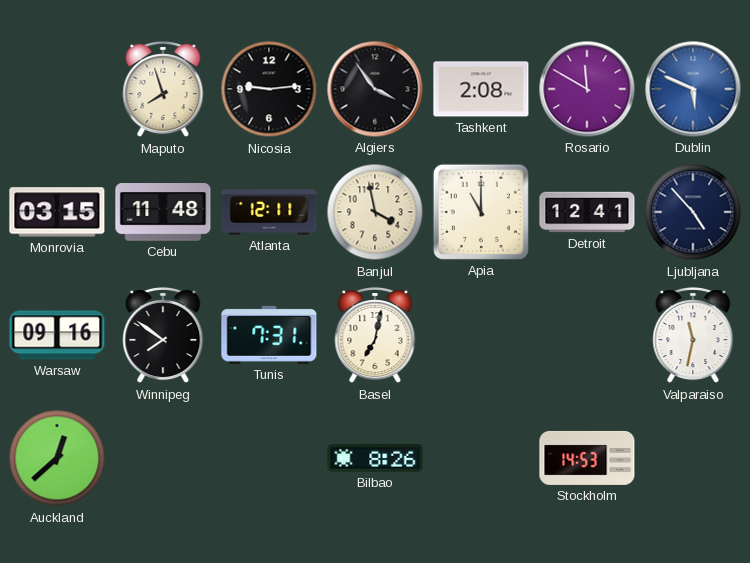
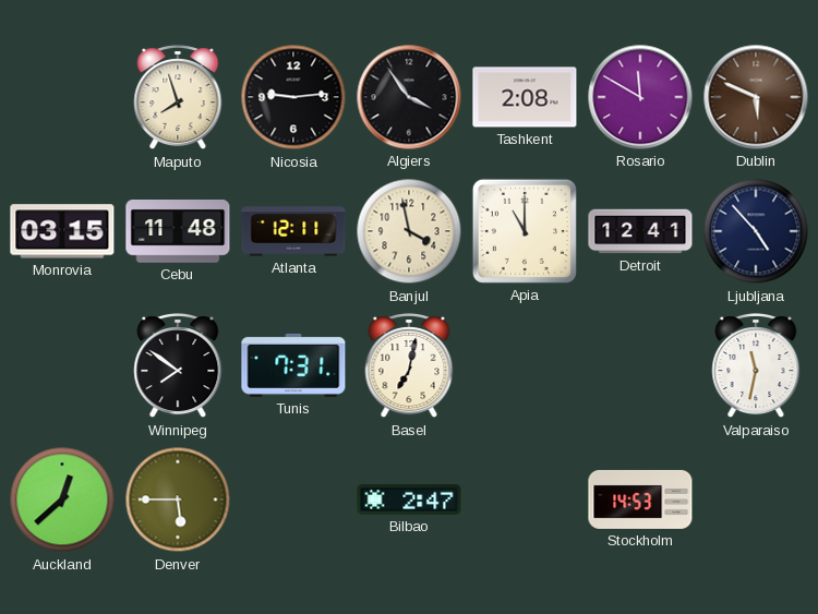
Dublin dial: blue -> brown (756, 97)
Warsaw: 09:16 -> none (57, 335)
Denver: none -> 5:45 (178, 499)
Bilbao: 8:26 -> 2:47 (409, 501)
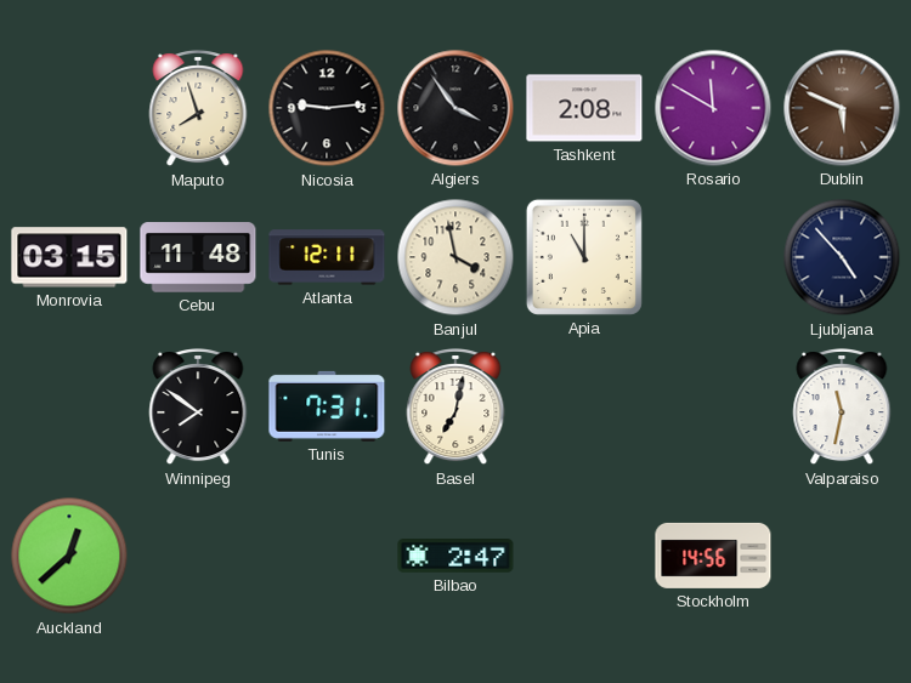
Detroit: 12:41 -> none (640, 231)
Denver: 5:45 -> none (178, 499)
Stockholm: 14:53 -> 14:56 (713, 556)
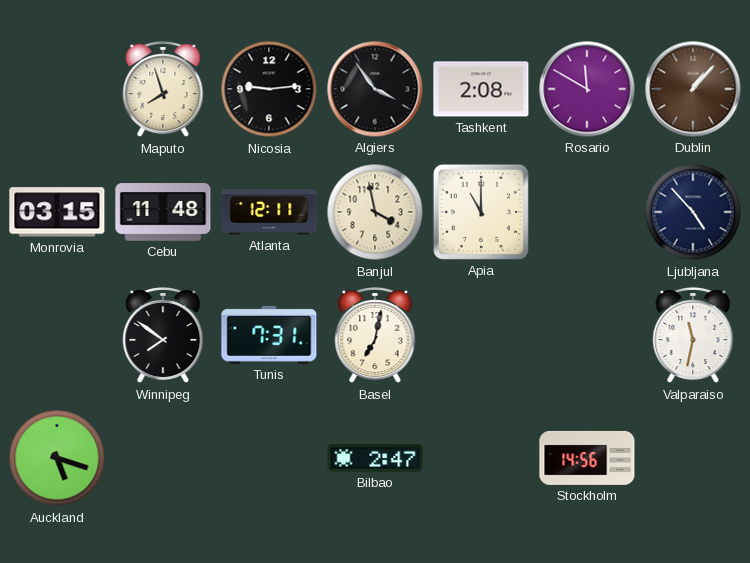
Dublin: 5:49 -> 1:07 (693, 89)
Auckland: 12:38 -> 5:18 (57, 458)
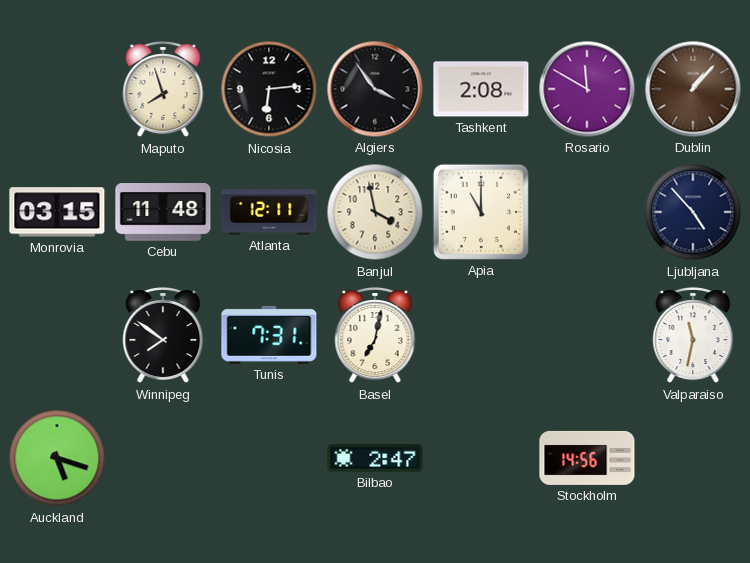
Nicosia: 9:14 -> 6:14 (269, 89)
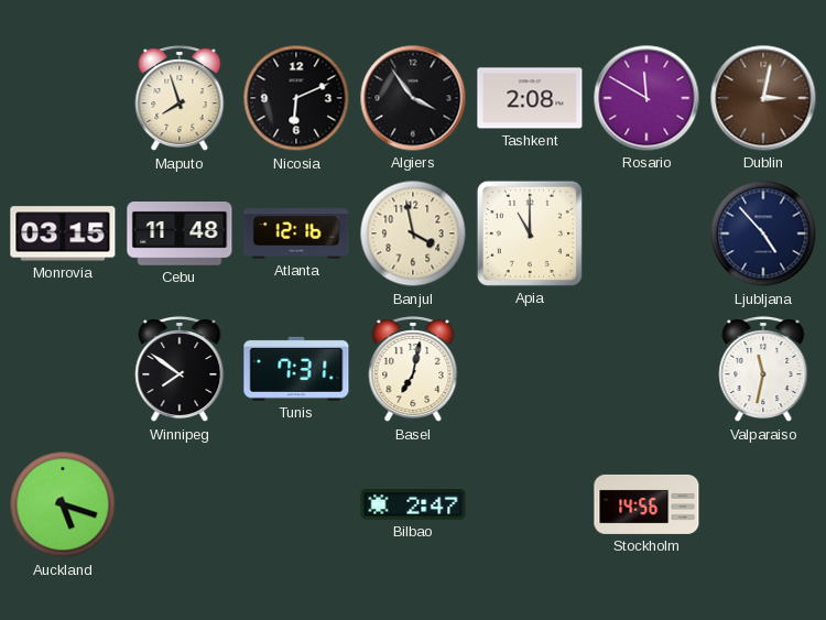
Nicosia: 6:14 -> 6:11 (296, 98)
Dublin: 1:07 -> 3:02 (763, 98)
Atlanta: 12:11 -> 12:16 (296, 233)
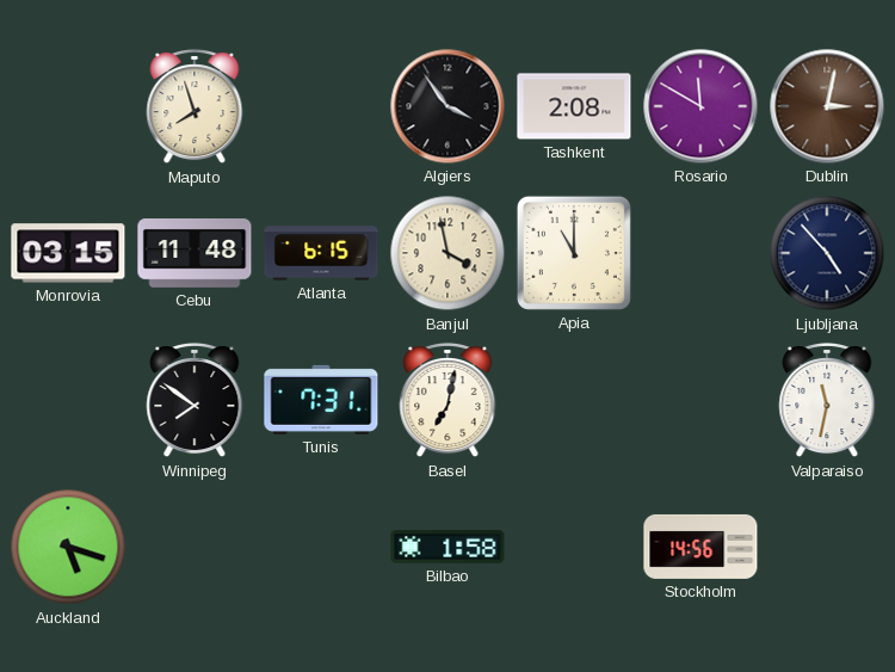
Nicosia: 6:11 -> none (296, 98)
Atlanta: 12:16 -> 6:15 (321, 253)
Bilbao: 2:47 -> 1:58 (447, 548)
